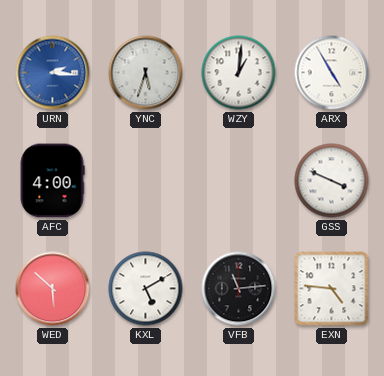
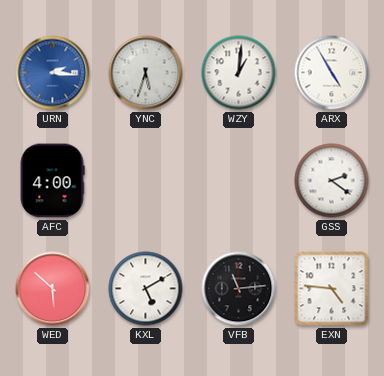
GSS: 3:49 -> 2:21 (332, 181)
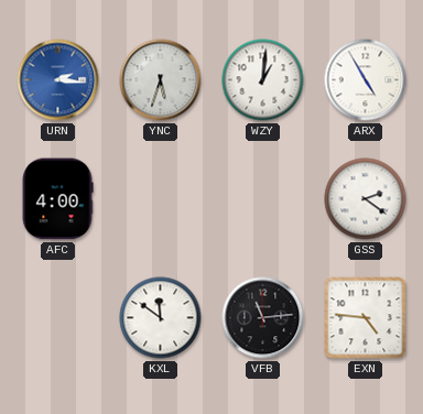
WED: 5:52 -> none (53, 289)
KXL: 5:10 -> 11:51 (161, 318)
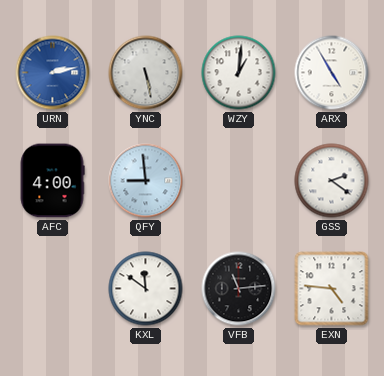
URN: 2:16 -> 2:13 (53, 73)
YNC: 5:33 -> 5:28 (146, 73)
QFY: none -> 8:59 (146, 181)
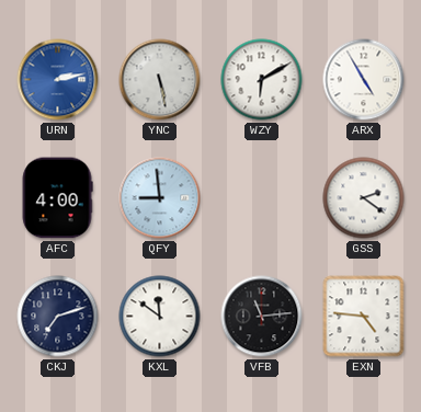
WZY: 1:01 -> 6:10 (262, 80)
CKJ: none -> 7:12 (58, 317)
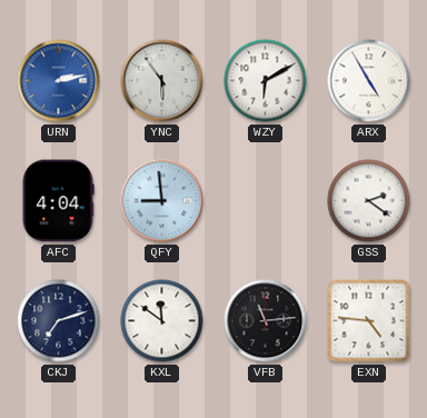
YNC: 5:28 -> 5:54 (162, 81)
AFC: 4:00 -> 4:04 (58, 201)
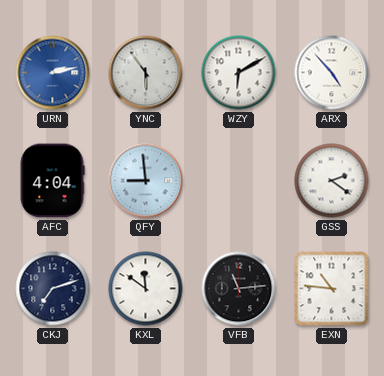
ARX: 4:55 -> 4:53 (332, 73)
EXN: 4:46 -> 10:46 (332, 289)
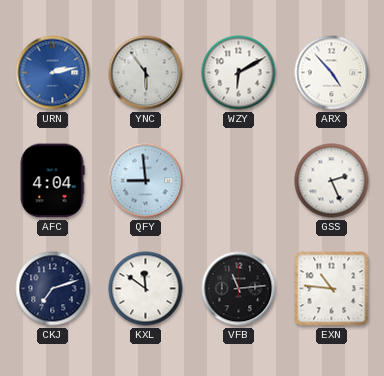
GSS: 2:21 -> 2:26 (332, 181)
